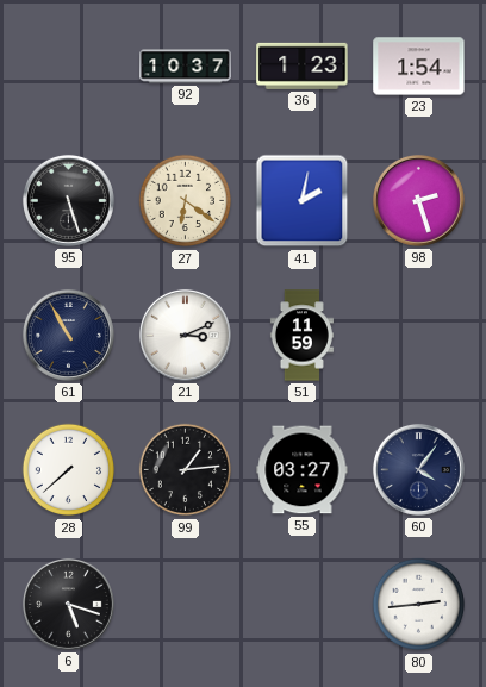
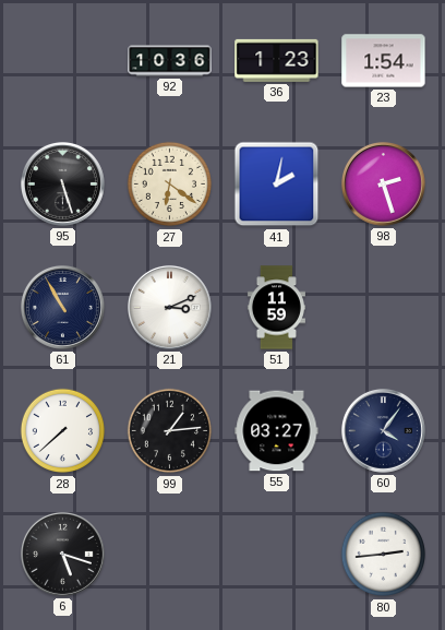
92: 10:37 -> 10:36 (170, 61)
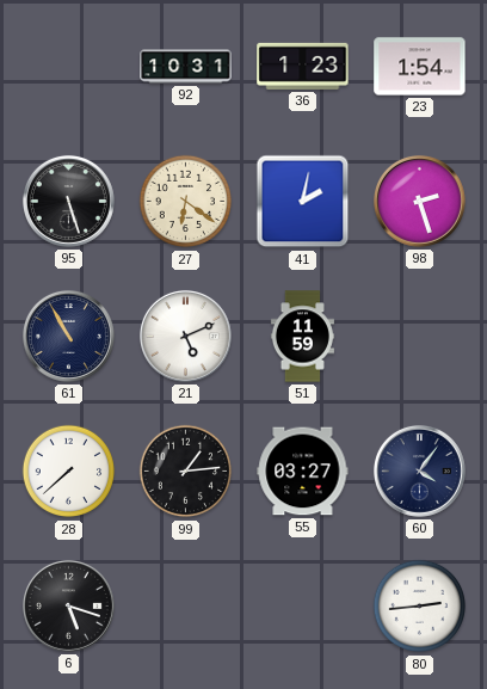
92: 10:36 -> 10:31 (186, 67)
21: 3:11 -> 5:11 (185, 336)
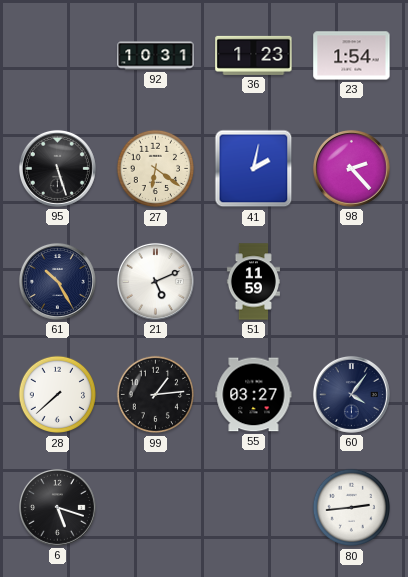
98: 2:27 -> 2:23 (351, 168)
61: 10:55 -> 10:25 (57, 281)
